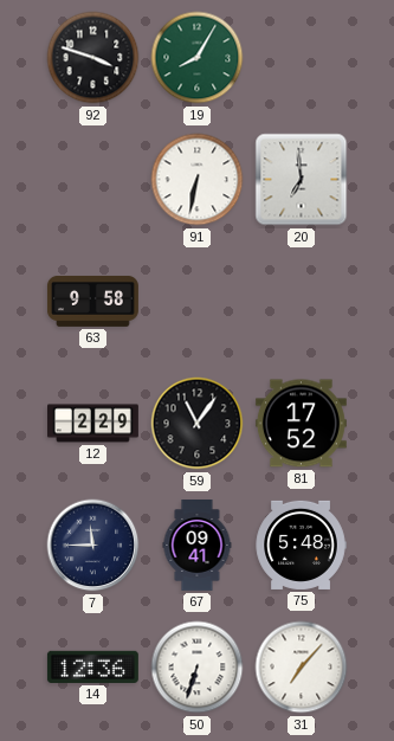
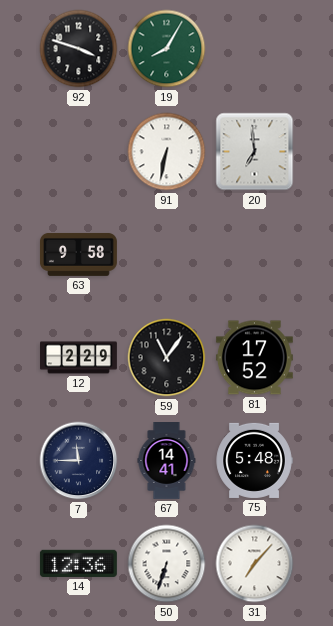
67: 09:41 -> 14:41 (167, 461)
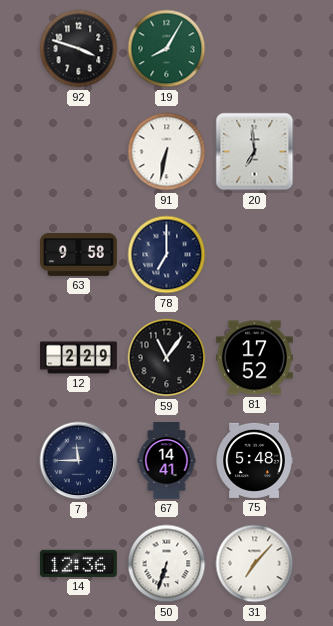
78: none -> 7:00 (167, 255)
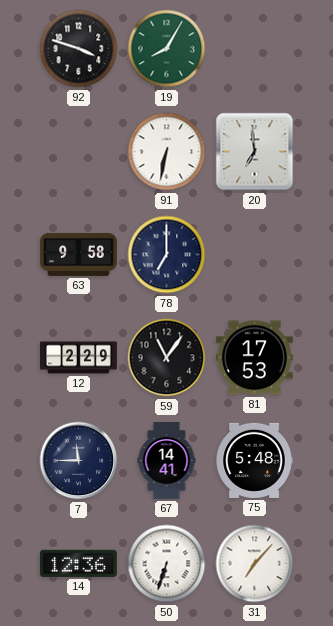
81: 17:52 -> 17:53 (254, 358)
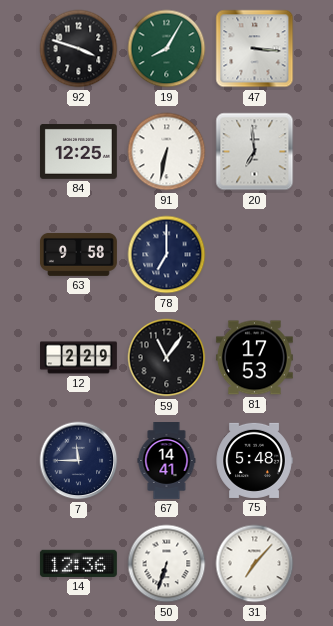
47: none -> 3:16 (255, 49)
84: none -> 12:25 (78, 152)
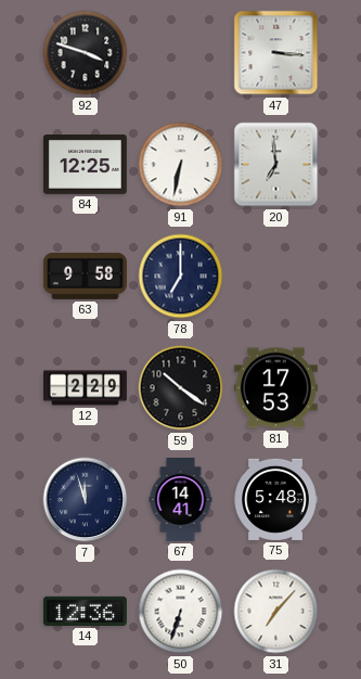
19: 8:05 -> none (167, 49)
59: 11:06 -> 10:21 (181, 388)
7: 11:45 -> 11:57 (86, 500)
